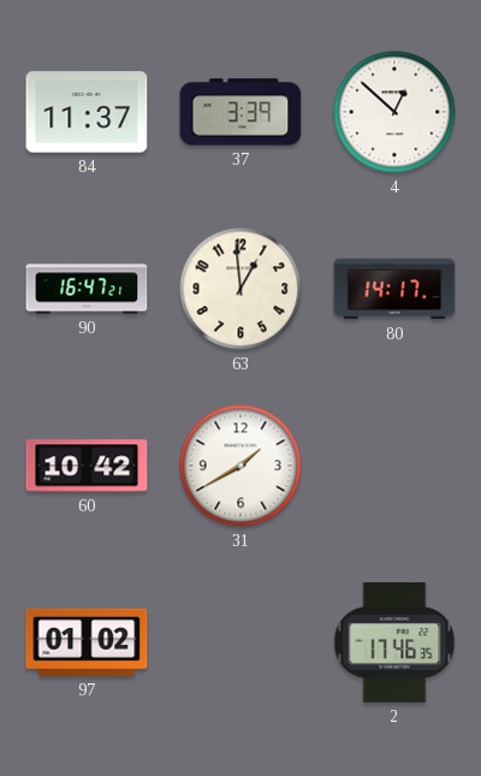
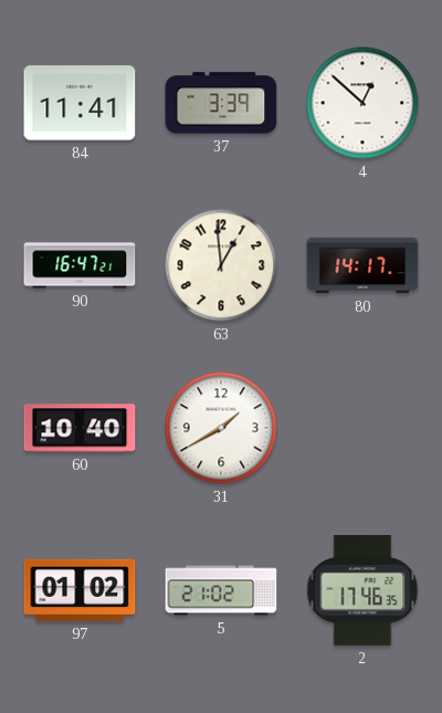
84: 11:37 -> 11:41 (80, 103)
60: 10:42 -> 10:40 (80, 428)
5: none -> 21:02 (221, 590)
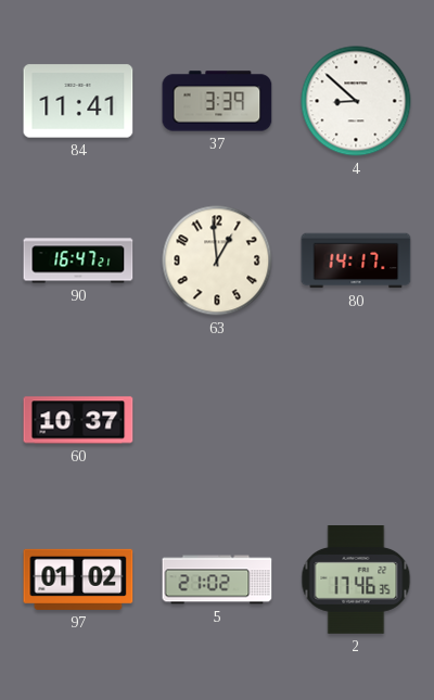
4: 12:52 -> 8:52 (356, 101)
60: 10:40 -> 10:37 (78, 420)
31: 1:40 -> none (221, 428)
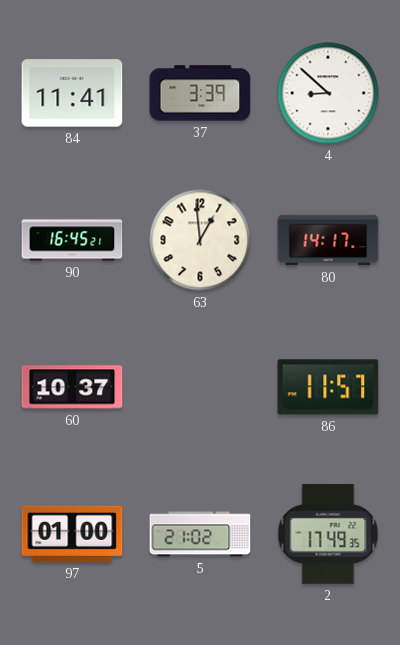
90: 16:47 -> 16:45 (72, 240)
86: none -> 11:57 (328, 387)
97: 01:02 -> 01:00 (72, 534)
2: 17:46 -> 17:49 (328, 535)
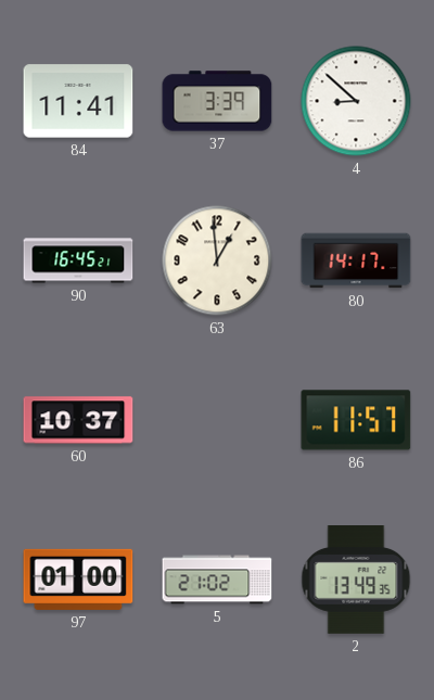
2: 17:49 -> 13:49 (356, 581)
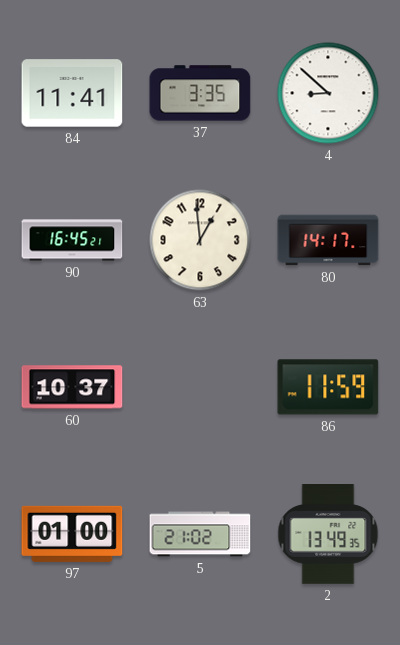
37: 3:39 -> 3:35 (200, 93)
86: 11:57 -> 11:59 (328, 387)
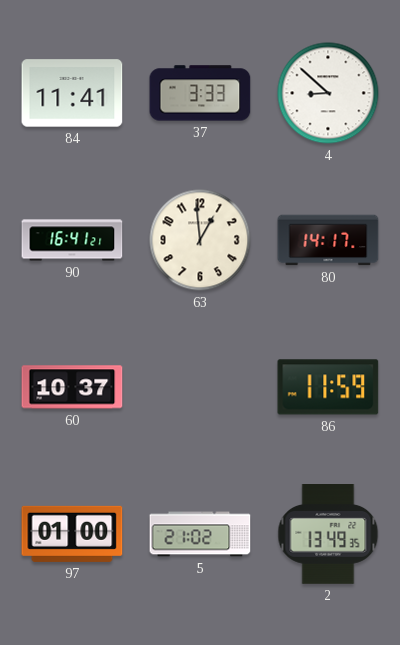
37: 3:35 -> 3:33 (200, 93)
90: 16:45 -> 16:41 (72, 240)
